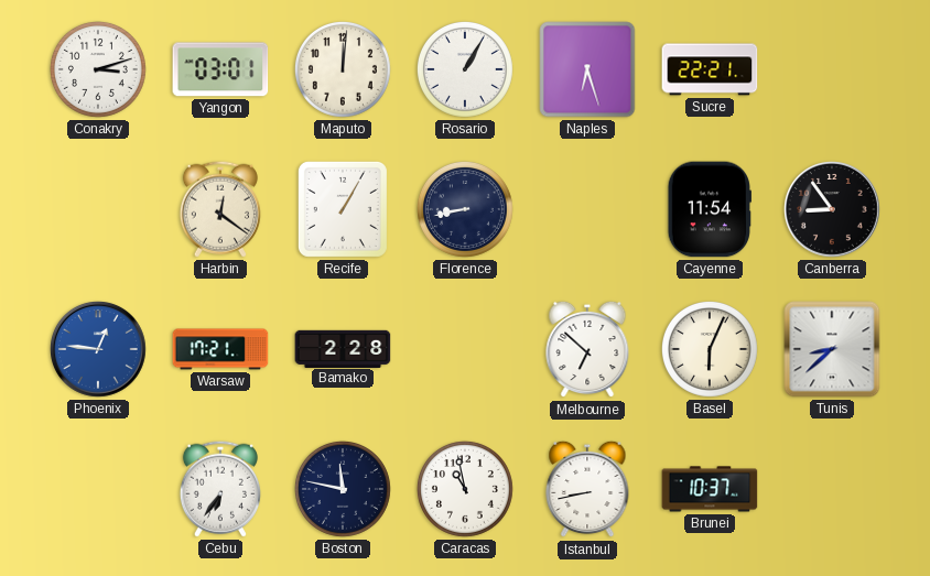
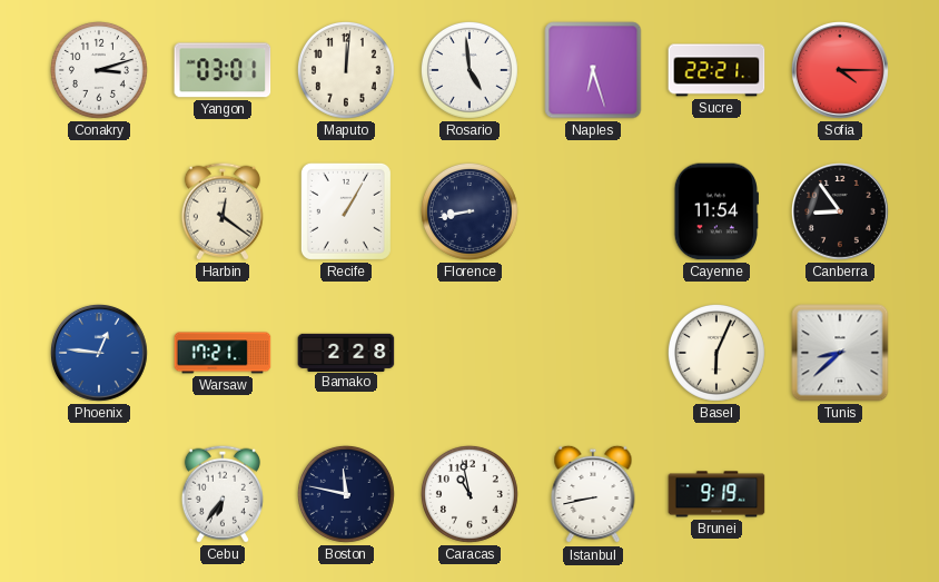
Rosario: 1:05 -> 4:59 (469, 70)
Sofia: none -> 4:15 (841, 71)
Melbourne: 6:52 -> none (587, 349)
Brunei: 10:37 -> 9:19 (716, 494)
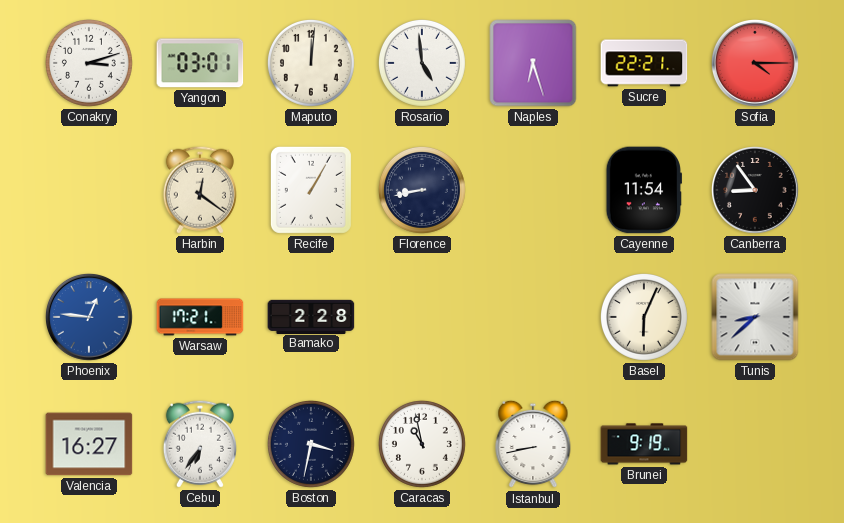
Valencia: none -> 16:27 (89, 444)
Boston: 11:47 -> 3:32 (311, 444)
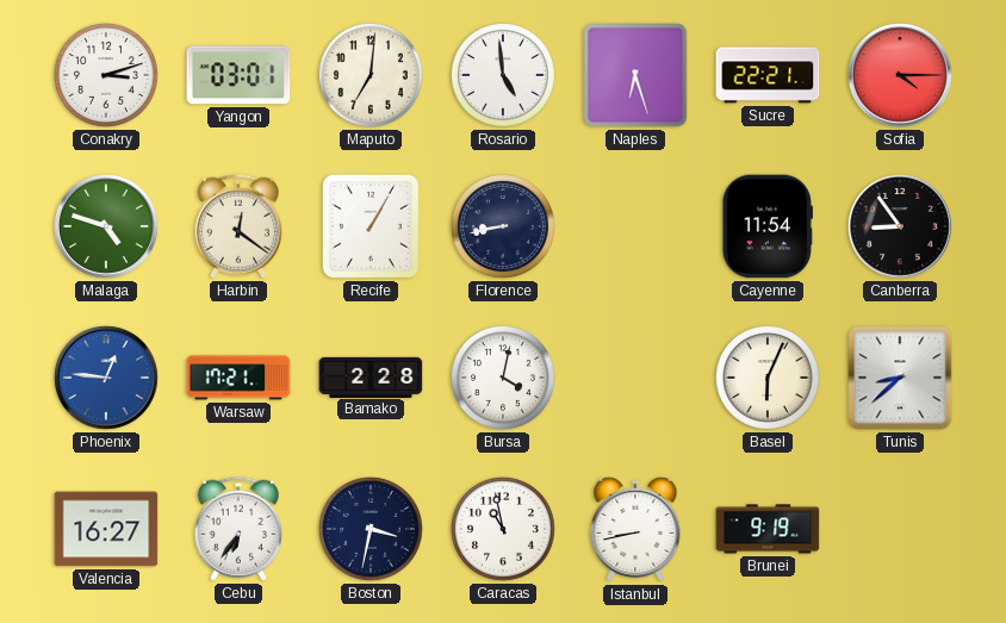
Maputo: 12:01 -> 7:01 (371, 75)
Malaga: none -> 4:48 (107, 228)
Bursa: none -> 4:02 (503, 378)
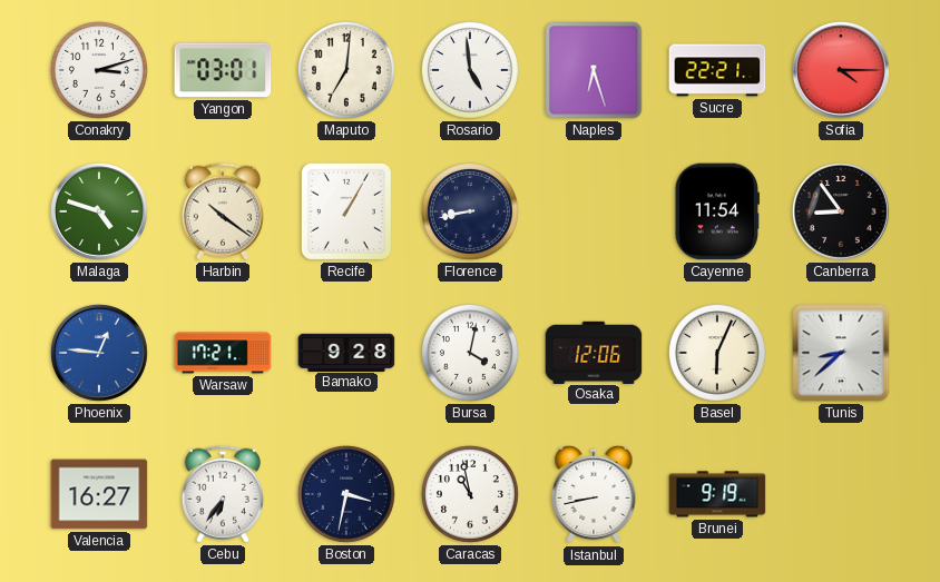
Harbin: 12:21 -> 10:21 (223, 211)
Bamako: 2:28 -> 9:28 (346, 352)
Osaka: none -> 12:06 (594, 352)
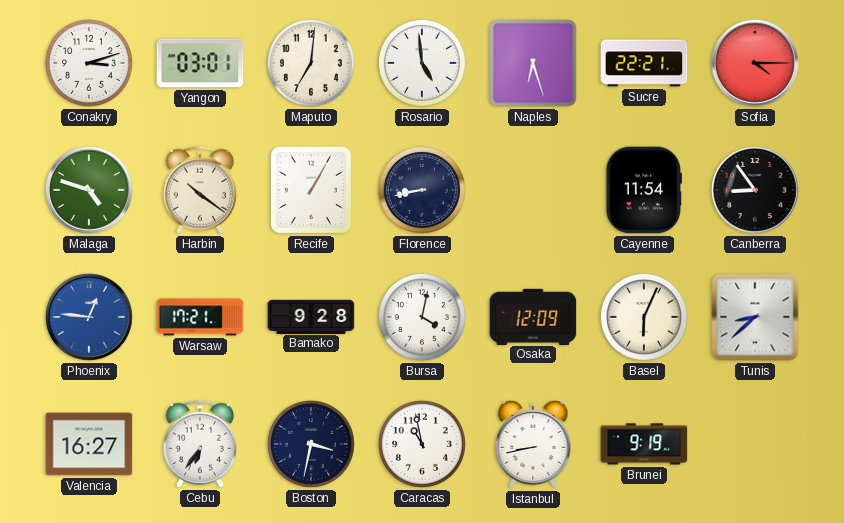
Osaka: 12:06 -> 12:09 (533, 316)
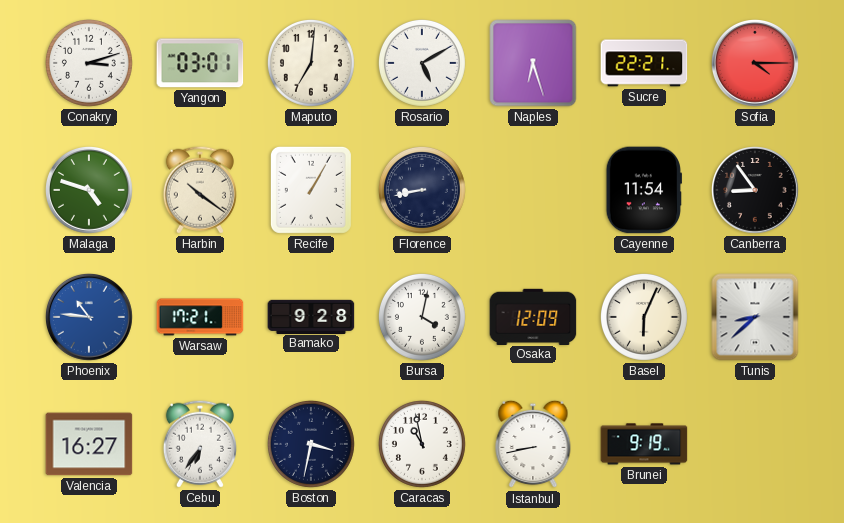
Rosario: 4:59 -> 5:10 (422, 63)
Phoenix: 12:46 -> 10:46 (90, 318)
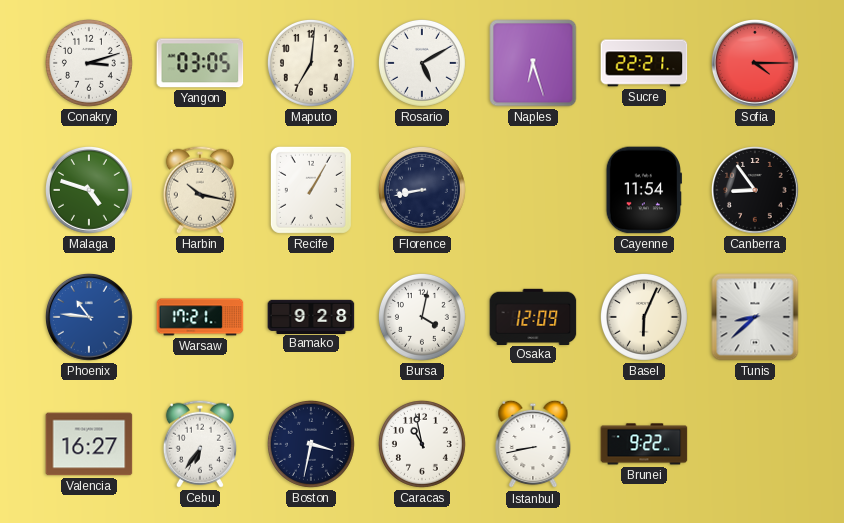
Yangon: 03:01 -> 03:05 (200, 63)
Harbin: 10:21 -> 10:17 (200, 190)
Brunei: 9:19 -> 9:22 (644, 444)
